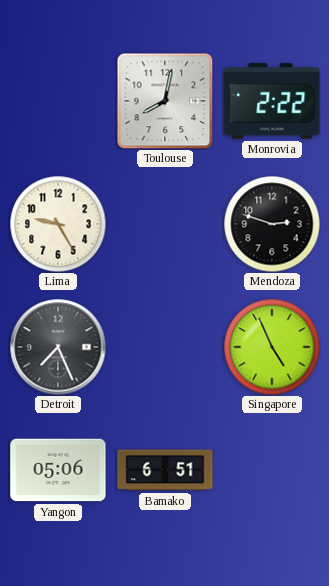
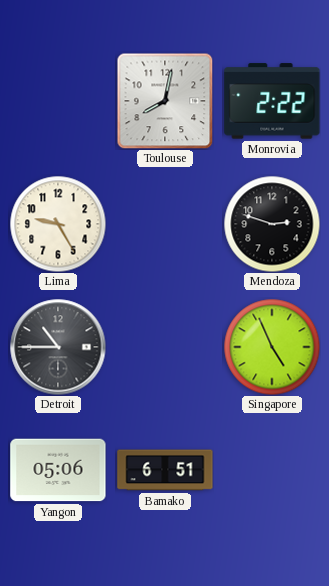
Detroit: 7:26 -> 10:45 (58, 347)
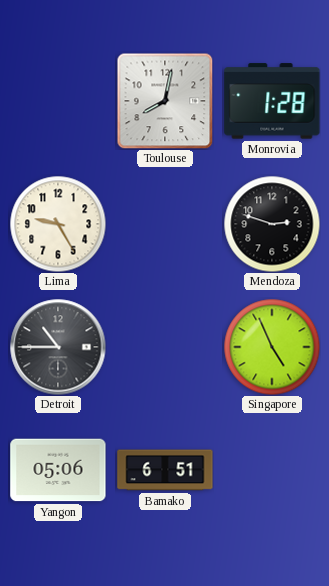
Monrovia: 2:22 -> 1:28 (272, 101)
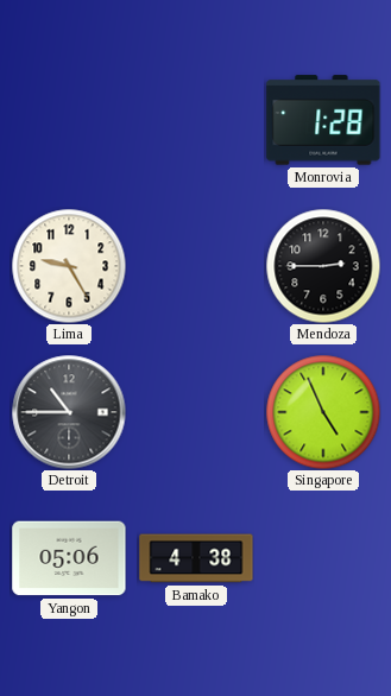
Toulouse: 8:02 -> none (165, 101)
Mendoza: 2:48 -> 2:45 (323, 266)
Bamako: 6:51 -> 4:38 (196, 558)
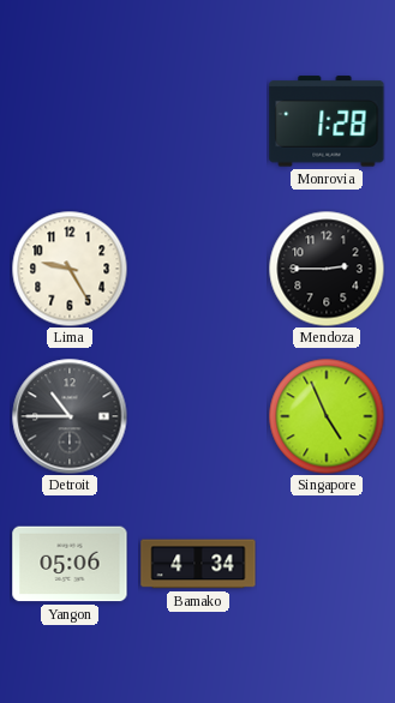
Bamako: 4:38 -> 4:34 (198, 564)
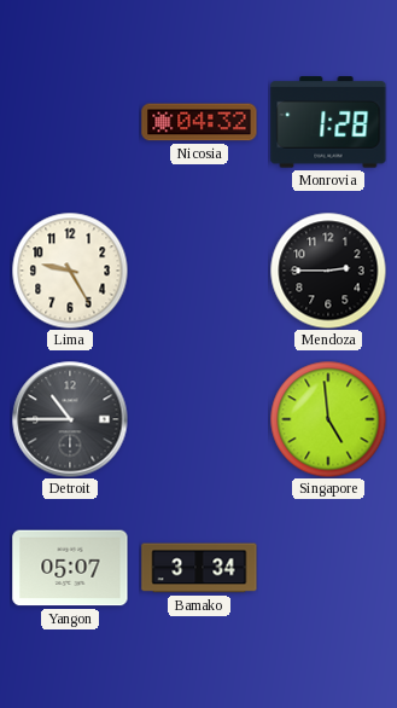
Nicosia: none -> 04:32 (199, 122)
Singapore: 4:56 -> 4:59 (328, 419)
Yangon: 05:06 -> 05:07 (70, 568)
Bamako: 4:34 -> 3:34 (199, 568)
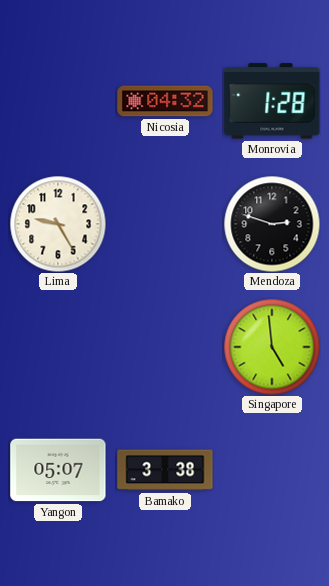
Mendoza: 2:45 -> 2:48 (272, 224)
Detroit: 10:45 -> none (70, 419)
Bamako: 3:34 -> 3:38 (165, 470)
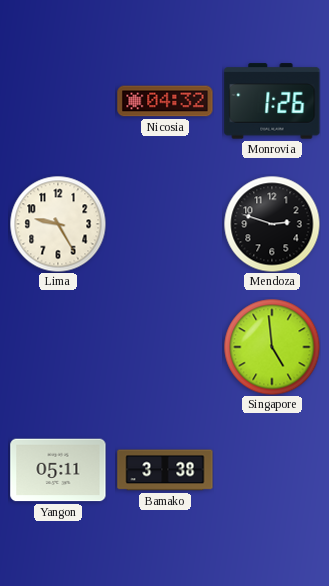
Monrovia: 1:28 -> 1:26 (272, 101)
Yangon: 05:07 -> 05:11 (58, 470)
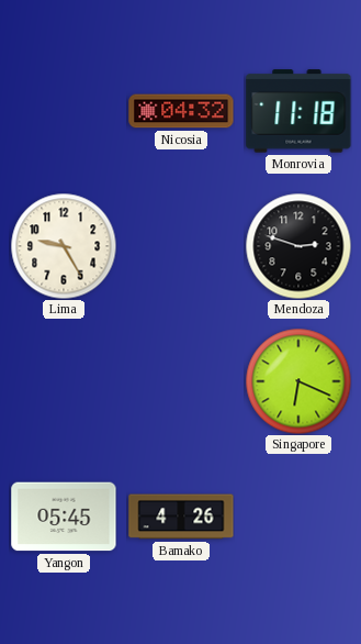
Monrovia: 1:26 -> 11:18 (298, 111)
Singapore: 4:59 -> 6:19 (298, 381)
Yangon: 05:11 -> 05:45 (64, 517)
Bamako: 3:38 -> 4:26 (181, 517)
